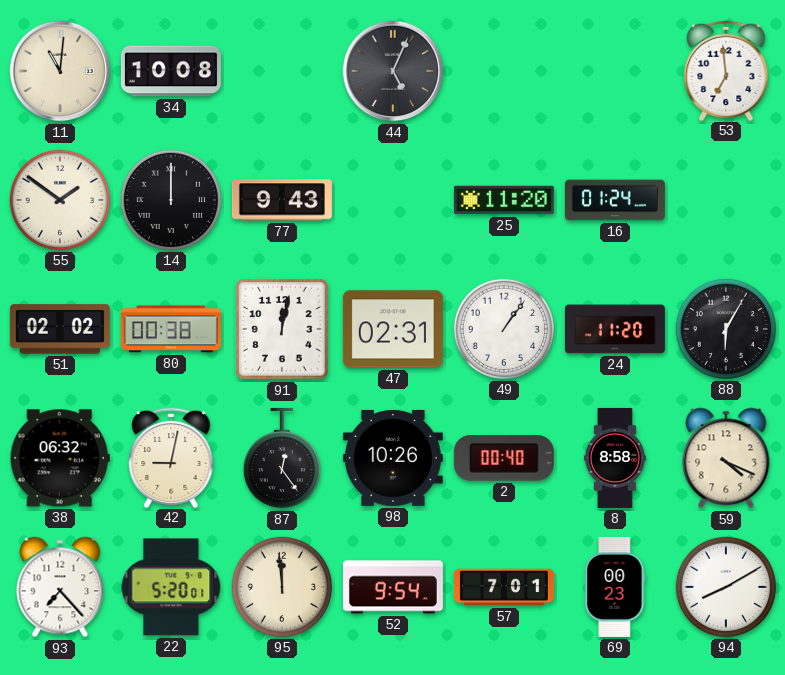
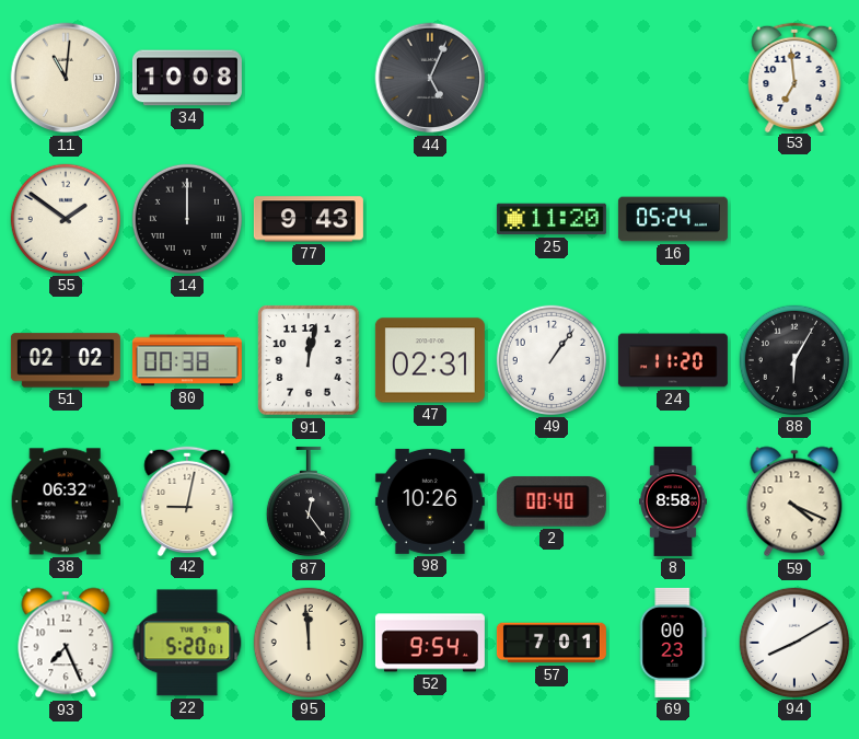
16: 01:24 -> 05:24 (673, 219)
93: 7:23 -> 7:26 (66, 643)
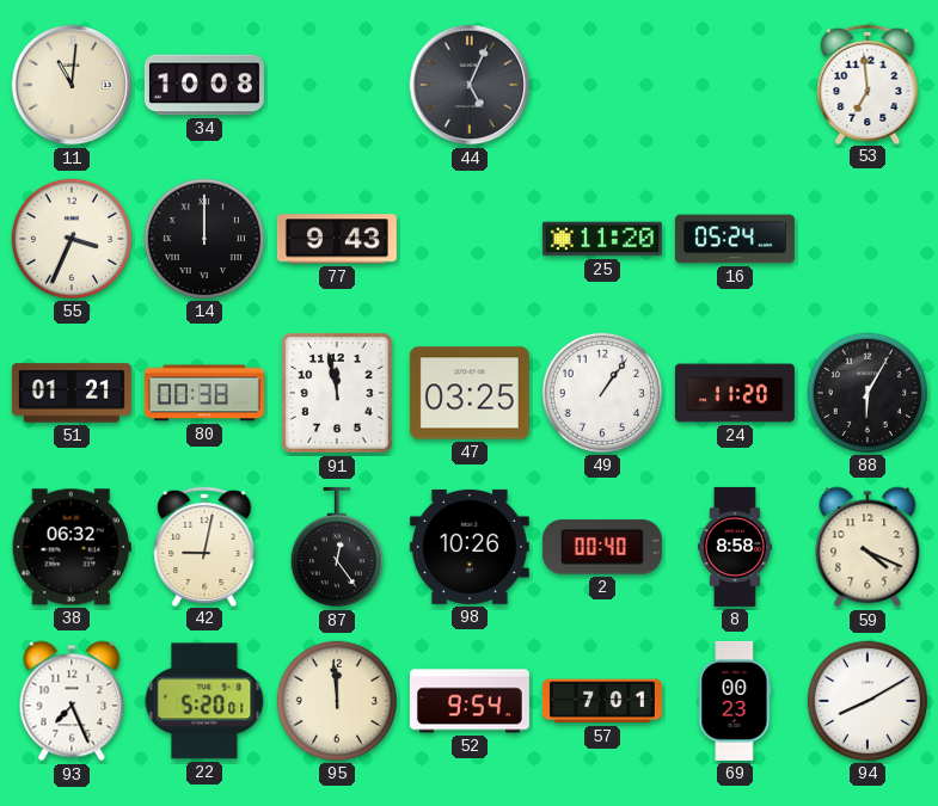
55: 1:51 -> 3:34 (72, 239)
51: 02:02 -> 01:21 (72, 393)
91: 12:02 -> 11:58 (337, 393)
47: 02:31 -> 03:25 (470, 393)
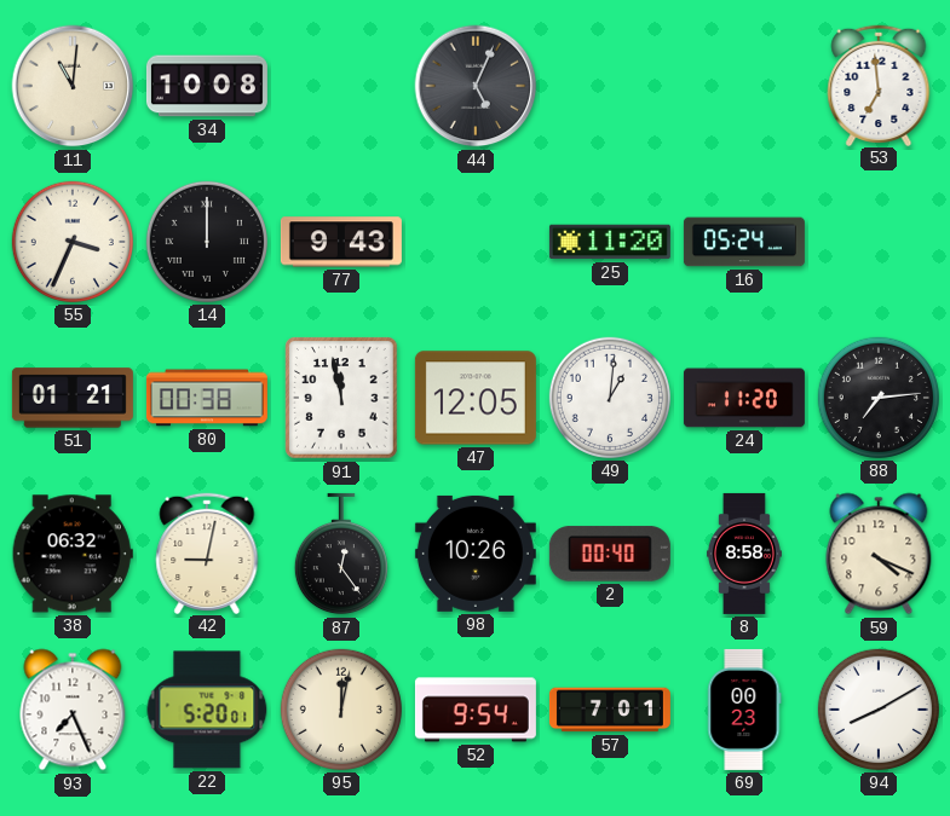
47: 03:25 -> 12:05 (476, 398)
49: 1:06 -> 1:01 (610, 398)
88: 6:05 -> 7:14 (879, 398)
95: 11:59 -> 12:02 (341, 710)
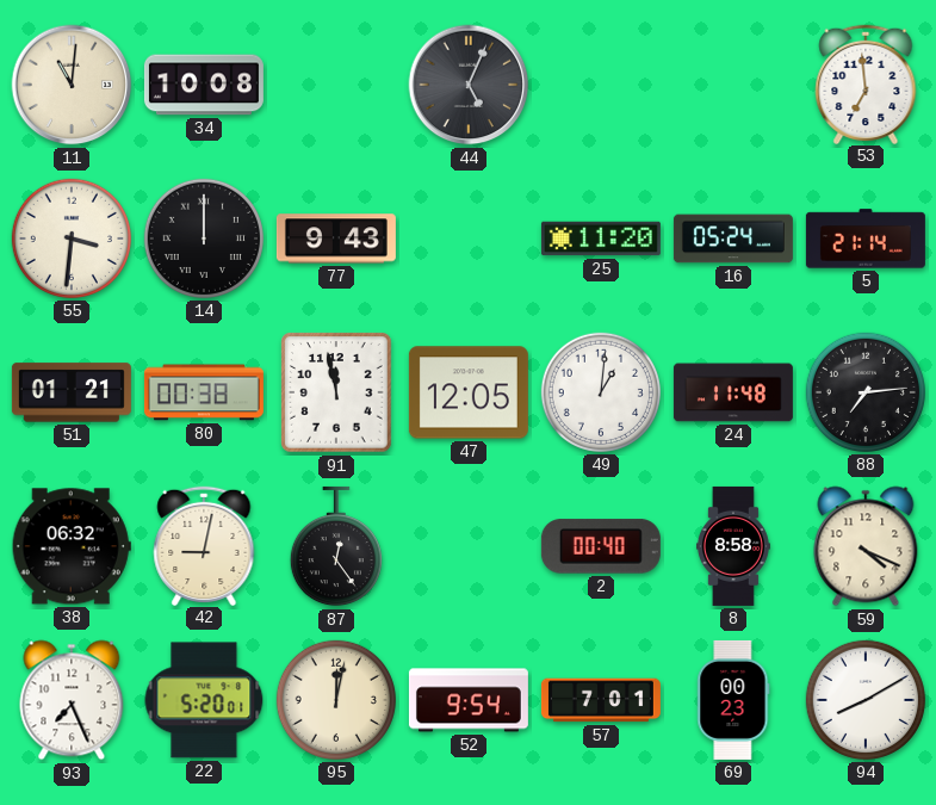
55: 3:34 -> 3:31 (72, 239)
5: none -> 21:14 (866, 239)
24: 11:20 -> 11:48 (733, 392)
98: 10:26 -> none (476, 554)
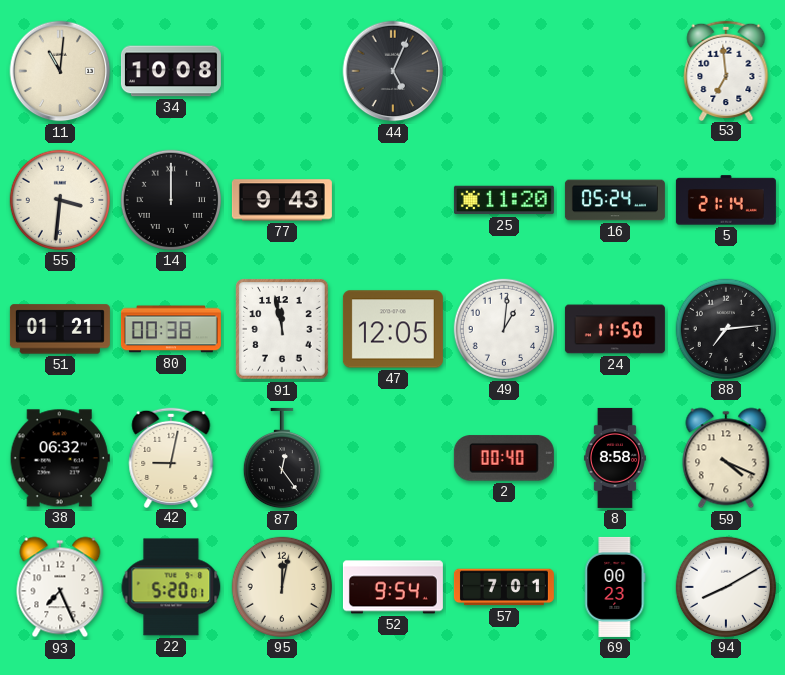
24: 11:48 -> 11:50 (615, 329)
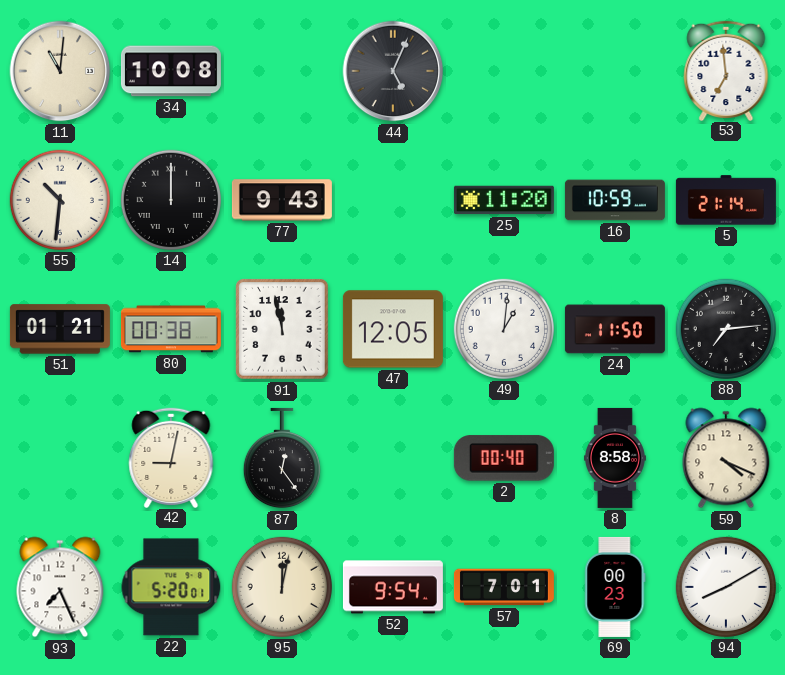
55: 3:31 -> 10:31 (60, 200)
16: 05:24 -> 10:59 (615, 200)
38: 06:32 -> none (60, 458)
